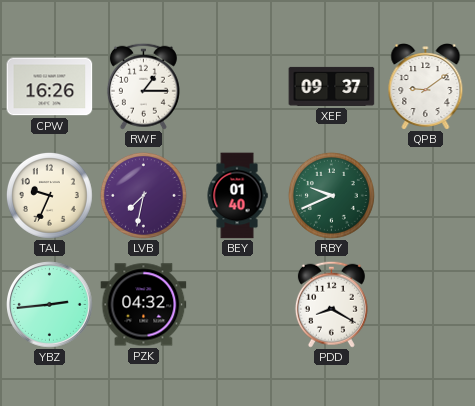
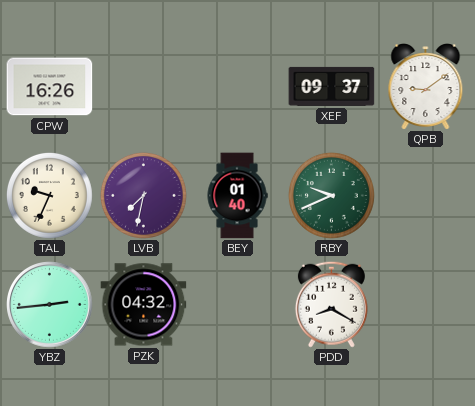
RWF: 1:15 -> none (143, 86)
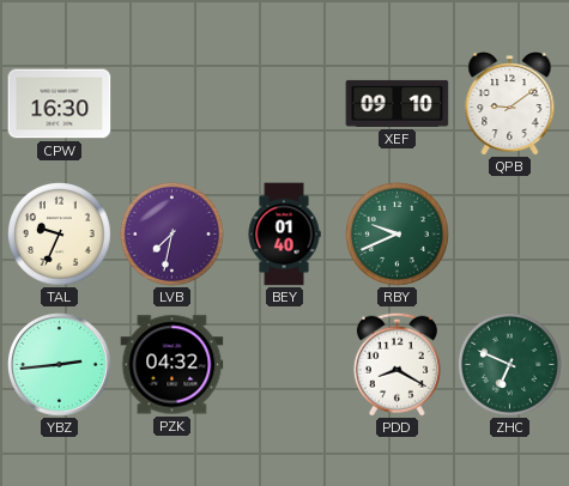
CPW: 16:26 -> 16:30 (60, 104)
XEF: 09:37 -> 09:10 (398, 103)
ZHC: none -> 6:49 (509, 364)
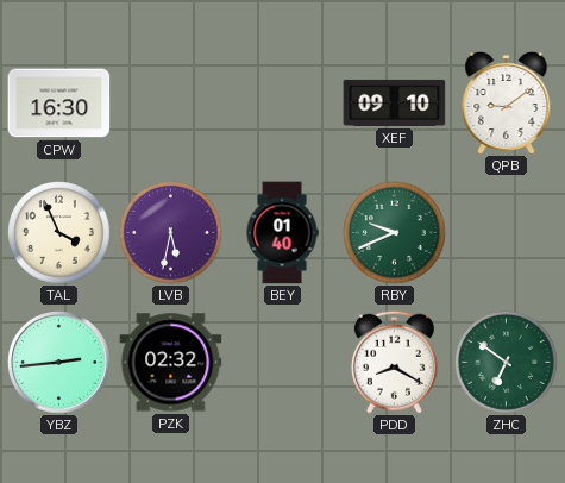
TAL: 9:34 -> 3:56 (58, 232)
LVB: 7:32 -> 5:32 (170, 232)
PZK: 04:32 -> 02:32 (171, 363)
ZHC: 6:49 -> 6:51 (506, 362)
